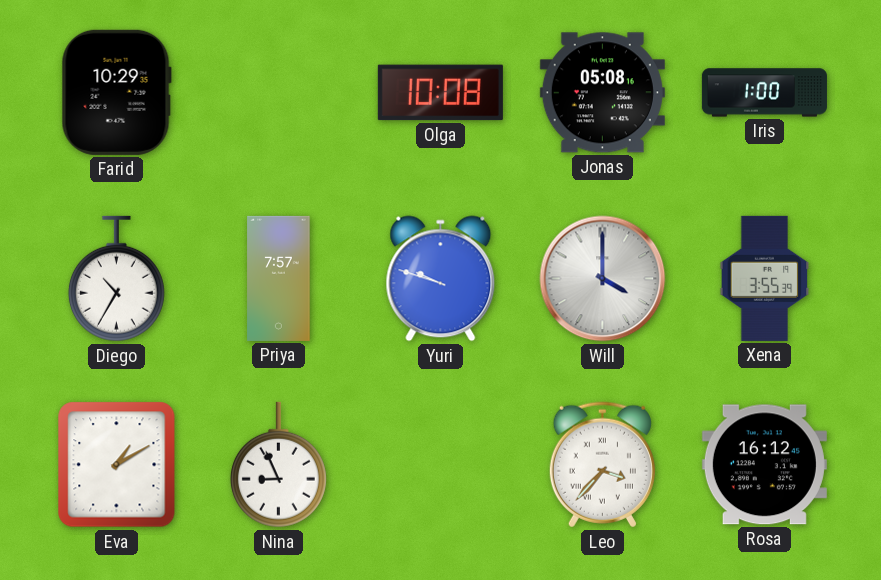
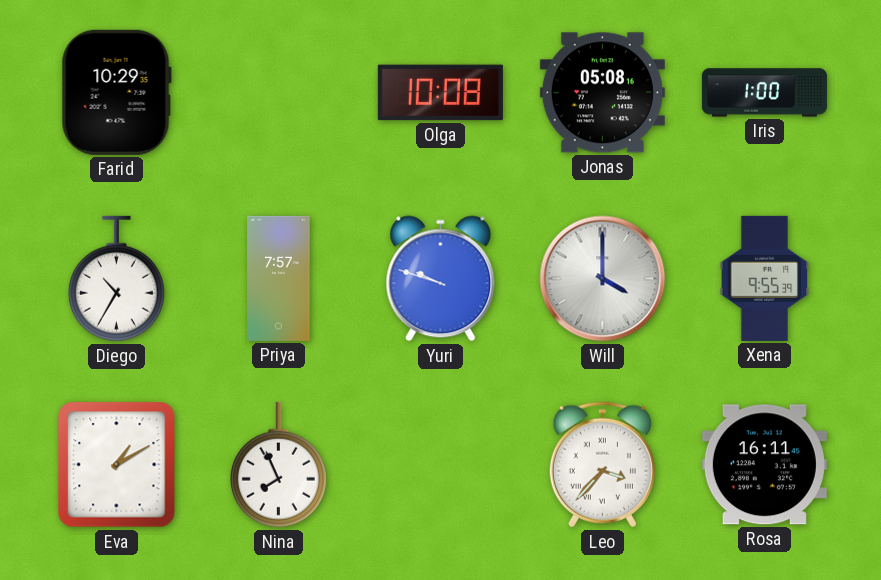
Xena: 3:55 -> 9:55 (765, 278)
Nina: 8:56 -> 7:56 (278, 465)
Rosa: 16:12 -> 16:11 (764, 465)
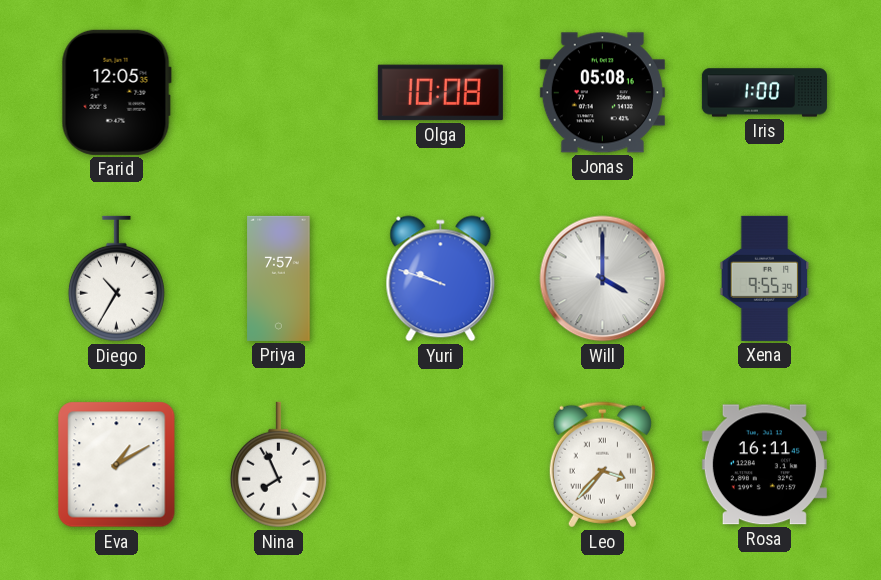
Farid: 10:29 -> 12:05 (116, 92)
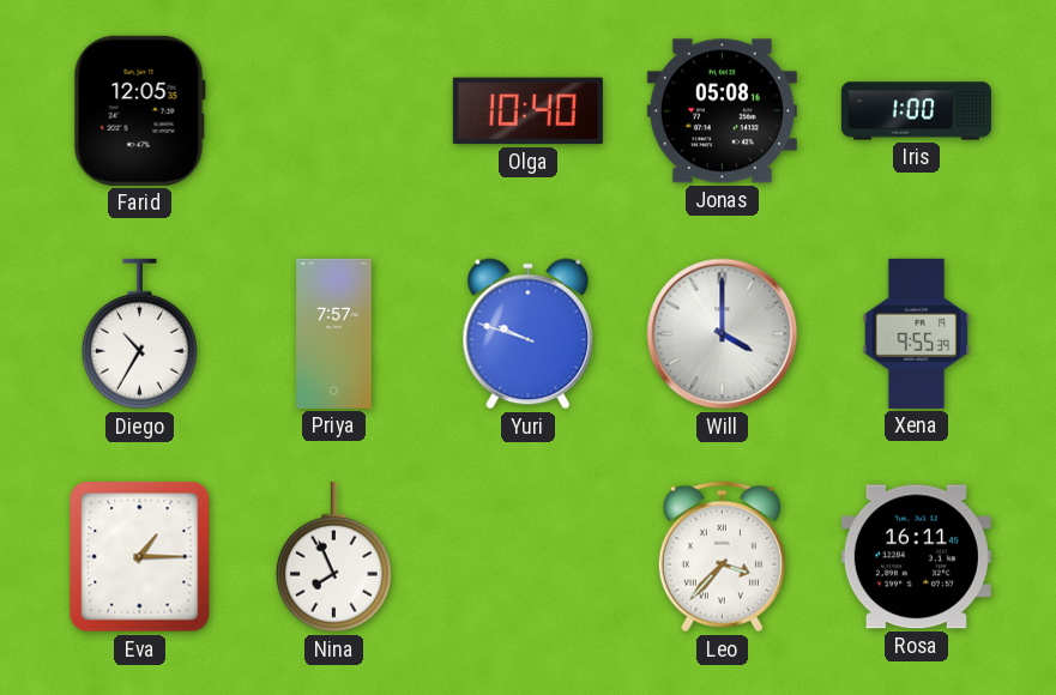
Olga: 10:08 -> 10:40 (527, 111)
Eva: 1:10 -> 1:15 (140, 557)
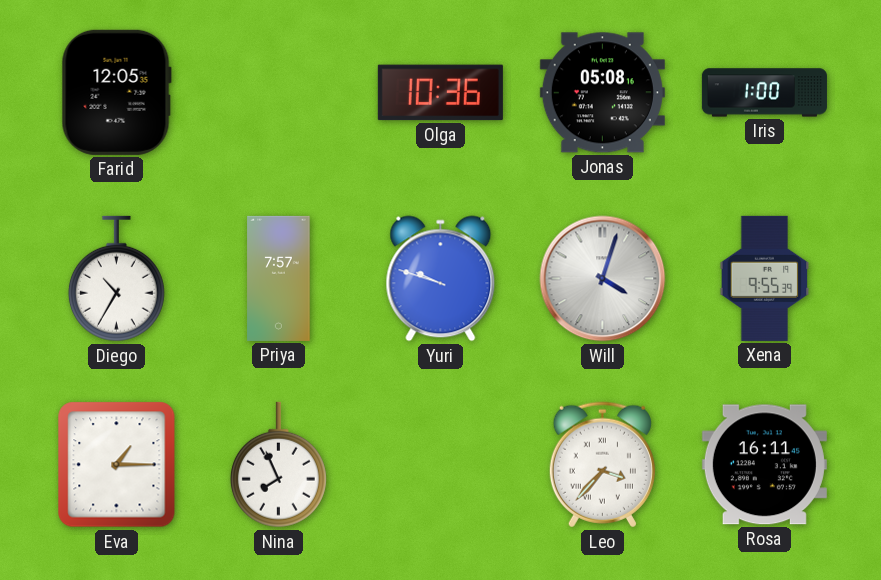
Olga: 10:40 -> 10:36 (440, 93)
Will: 4:00 -> 4:03 (603, 279)
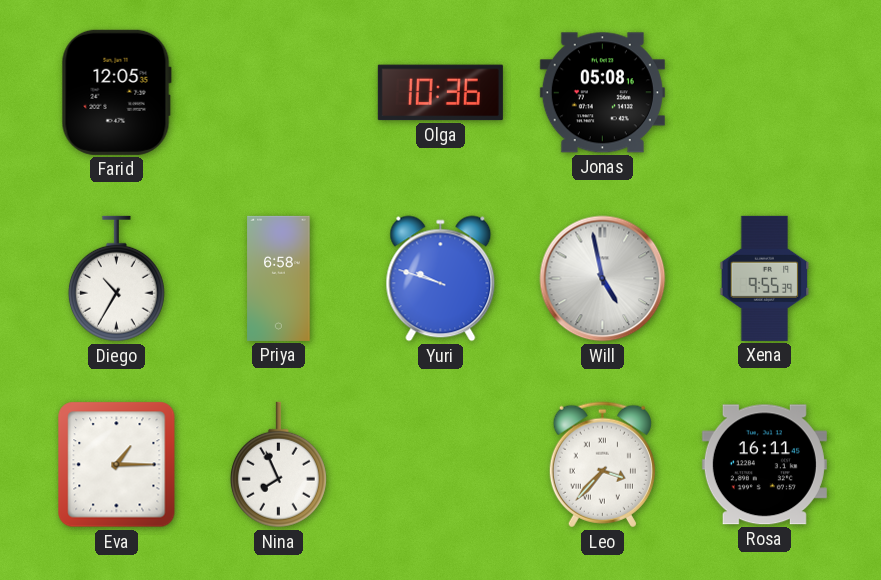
Iris: 1:00 -> none (764, 93)
Priya: 7:57 -> 6:58 (279, 278)
Will: 4:03 -> 4:58 (603, 279)
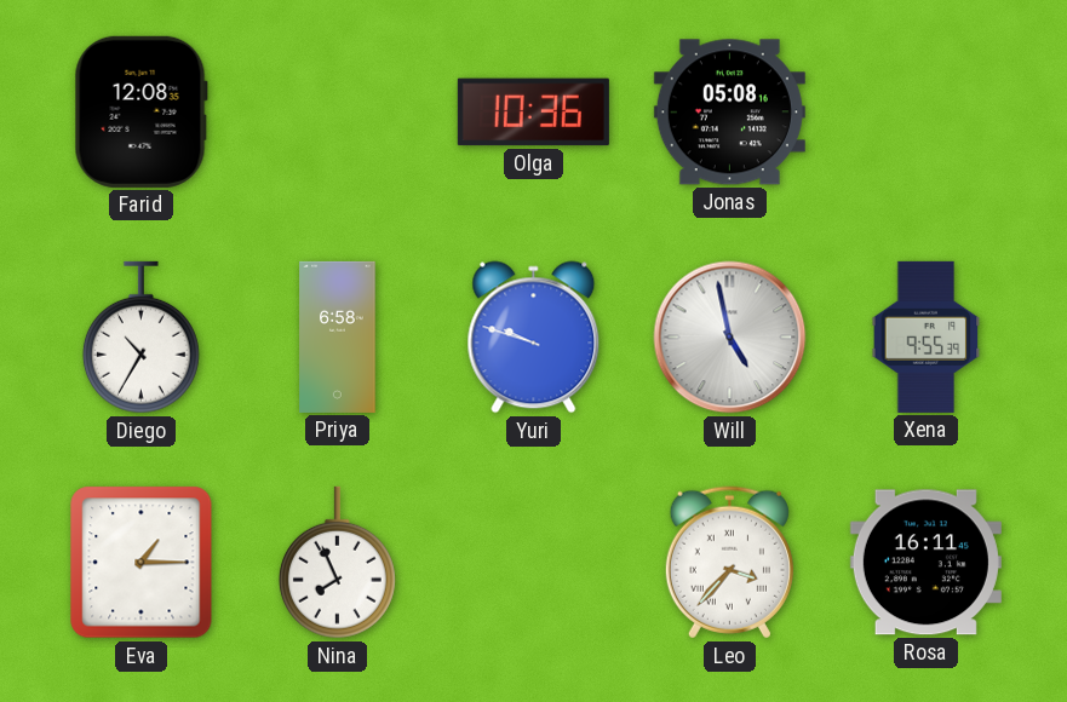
Farid: 12:05 -> 12:08 (140, 111)
